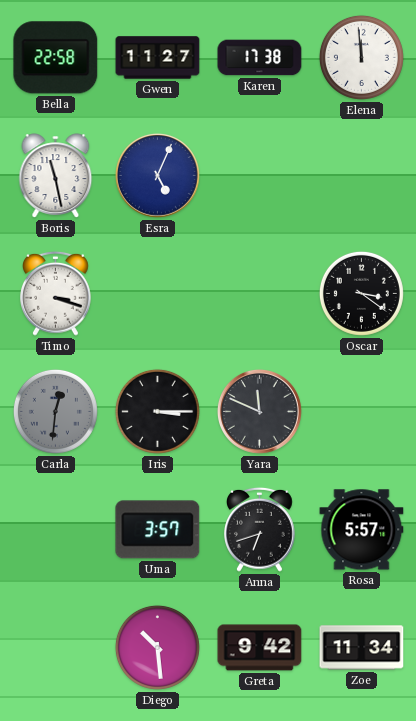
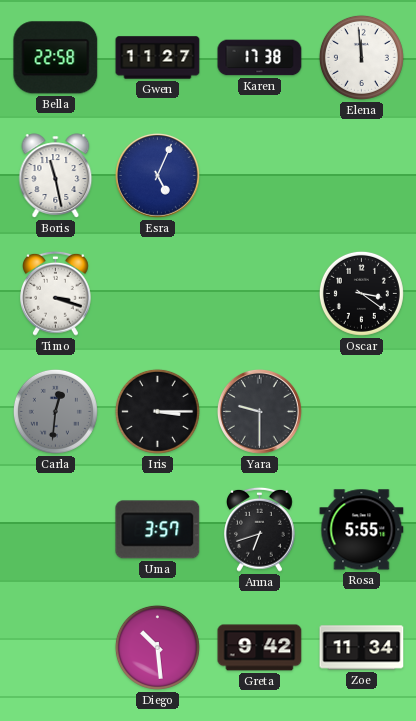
Yara: 11:49 -> 9:30 (259, 411)
Rosa: 5:57 -> 5:55 (362, 530)
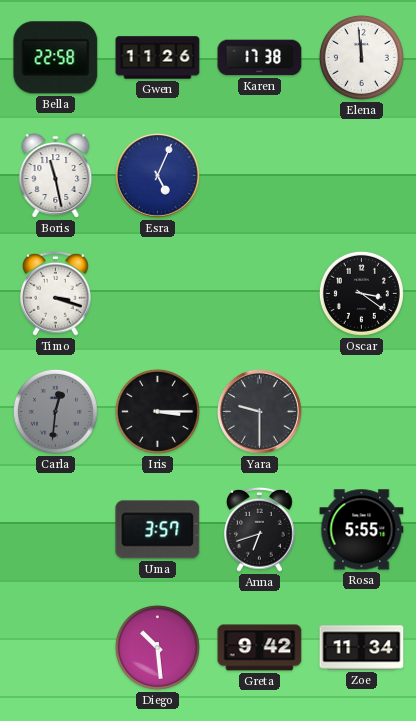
Gwen: 11:27 -> 11:26 (158, 58)
